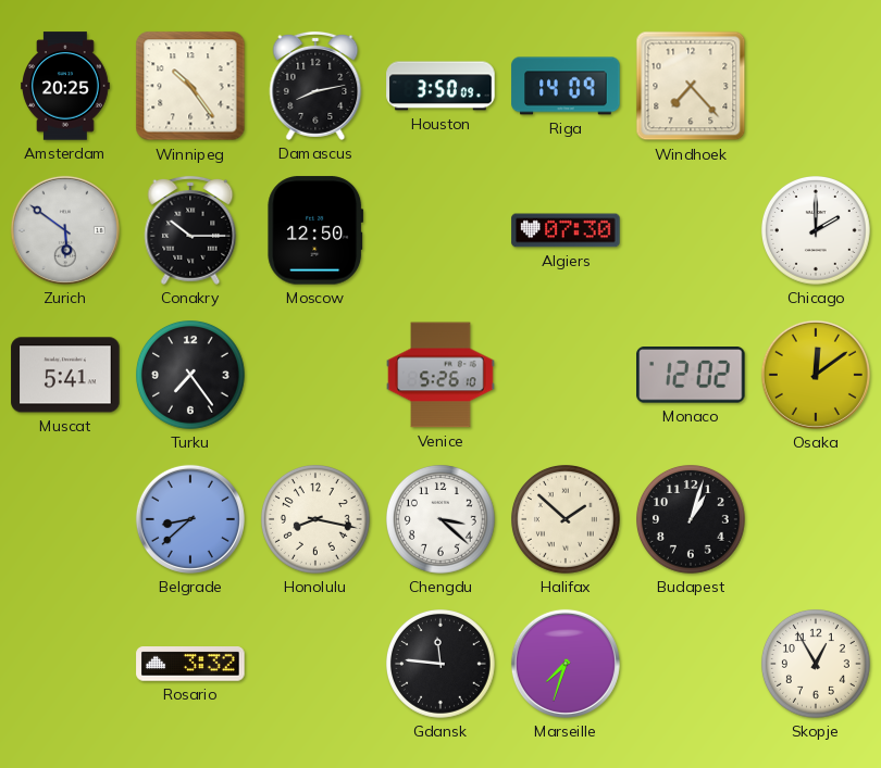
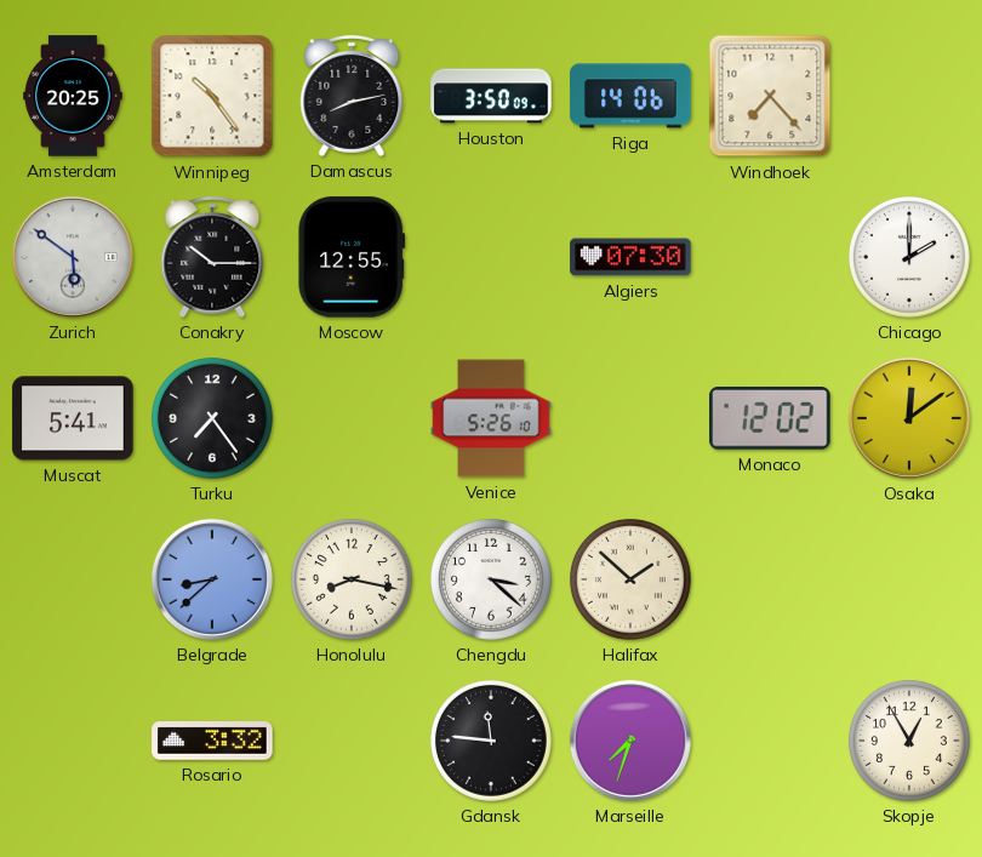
Riga: 14:09 -> 14:06 (630, 96)
Moscow: 12:50 -> 12:55 (352, 257)
Budapest: 1:03 -> none (692, 520)
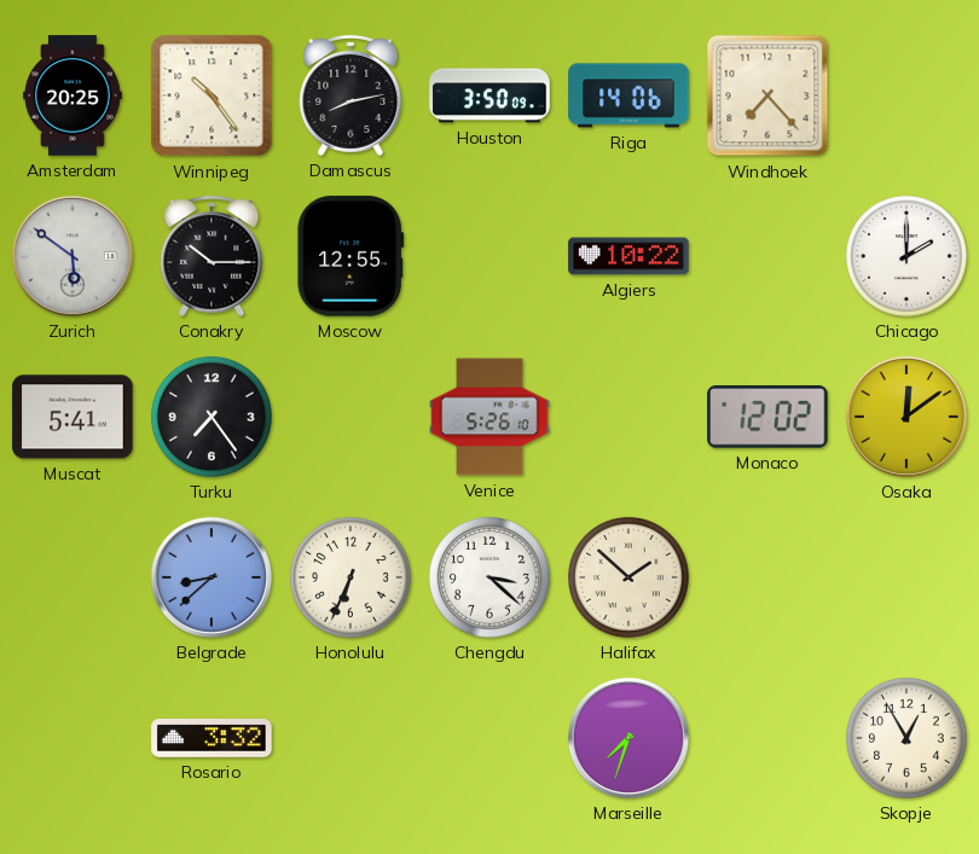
Algiers: 07:30 -> 10:22 (628, 256)
Honolulu: 8:17 -> 6:34 (352, 579)
Gdansk: 11:46 -> none (492, 742)
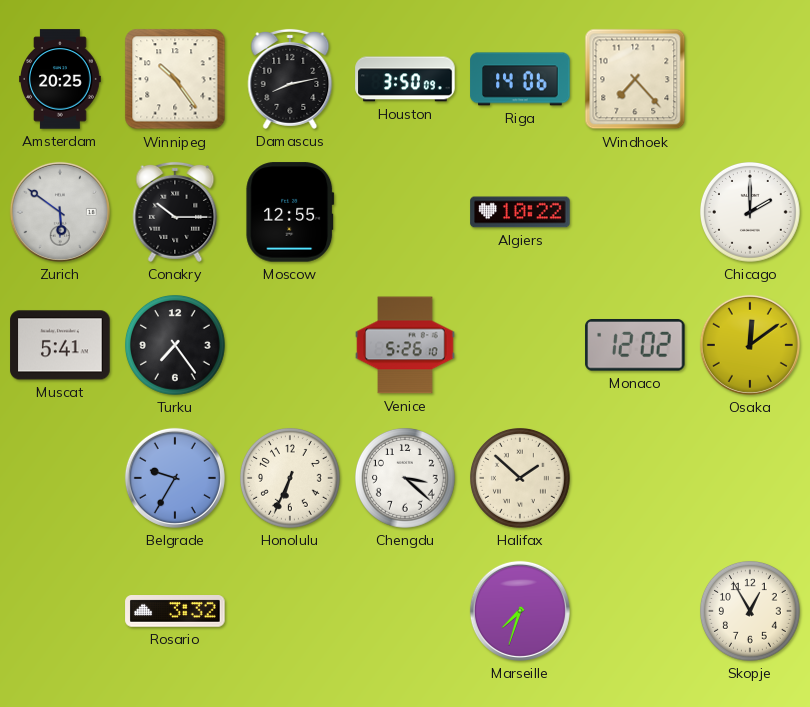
Belgrade: 8:38 -> 9:35 (175, 478)
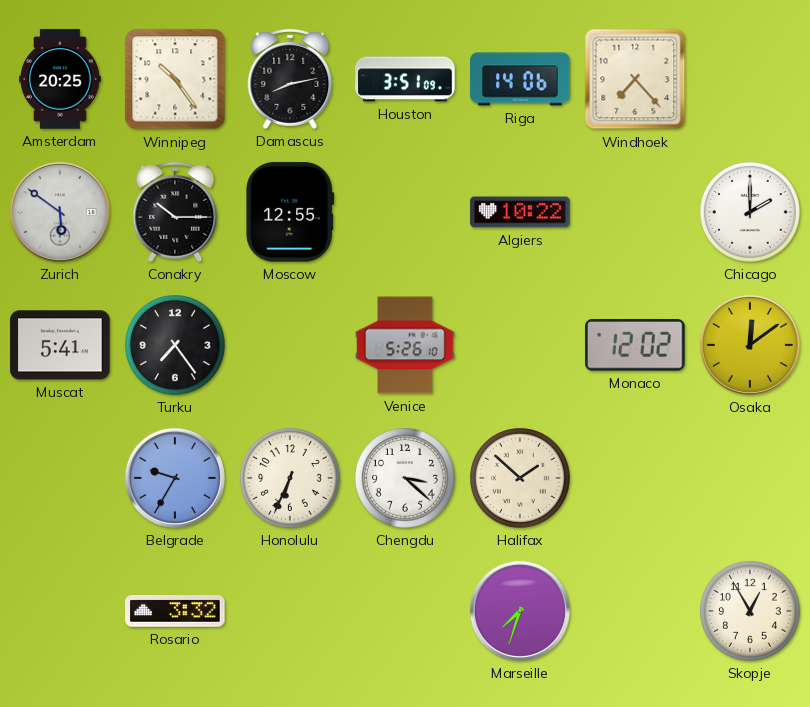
Houston: 3:50 -> 3:51 (405, 79)
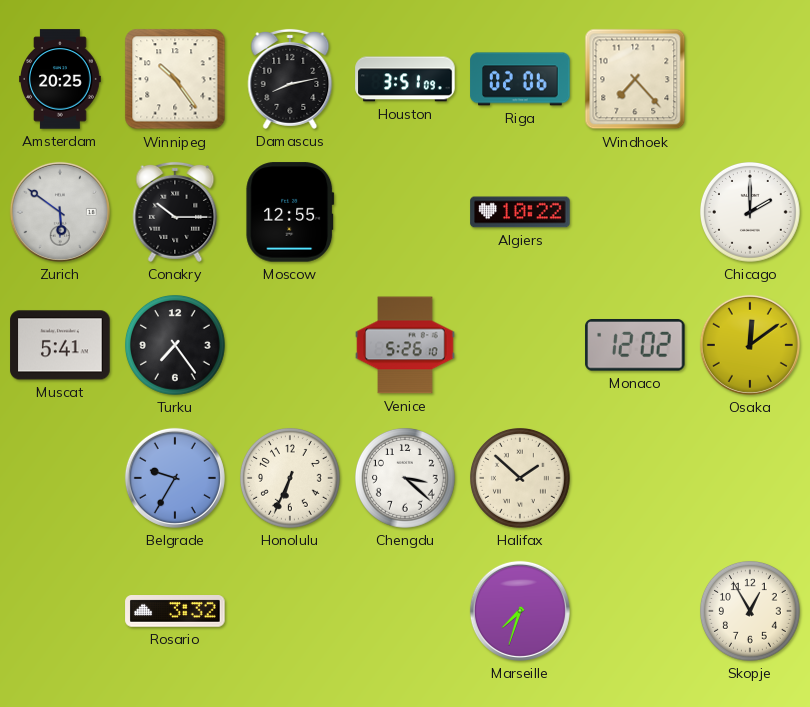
Riga: 14:06 -> 02:06 (520, 79)
